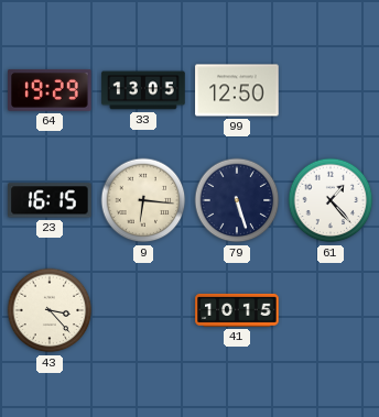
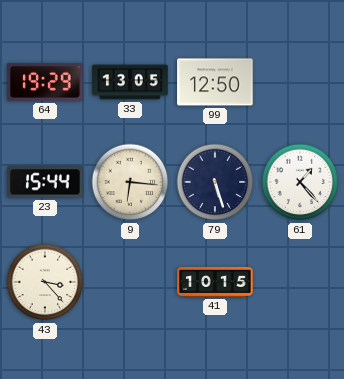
23: 16:15 -> 15:44 (45, 182)
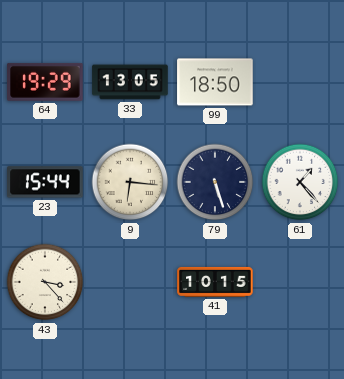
99: 12:50 -> 18:50 (215, 82)
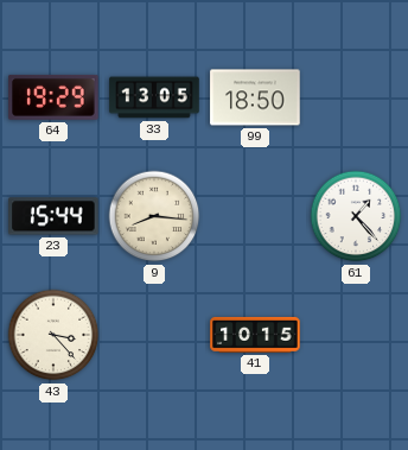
9: 6:16 -> 8:16 (154, 216)
79: 5:27 -> none (215, 182)
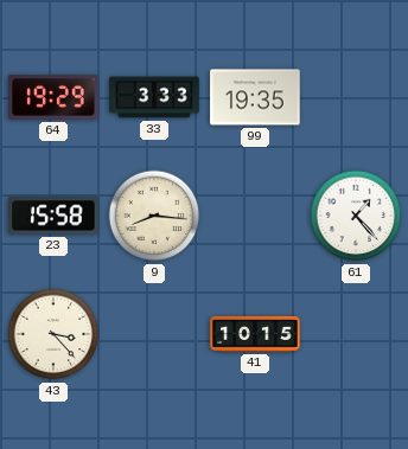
33: 13:05 -> 3:33 (154, 97)
99: 18:50 -> 19:35 (255, 97)
23: 15:44 -> 15:58 (53, 216)
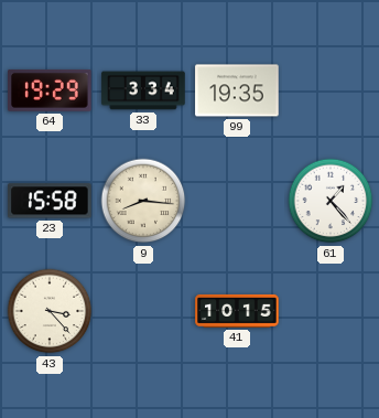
33: 3:33 -> 3:34 (143, 90)
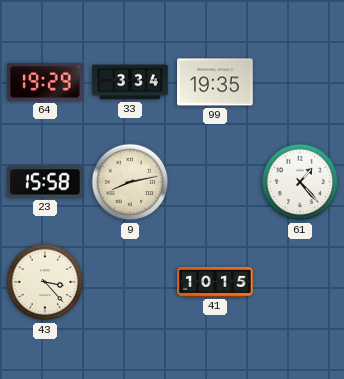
9: 8:16 -> 8:13 (130, 182)
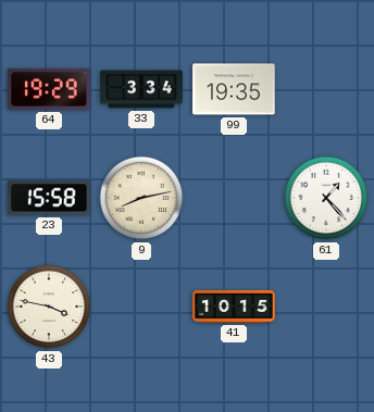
43: 3:23 -> 3:47 (49, 307)
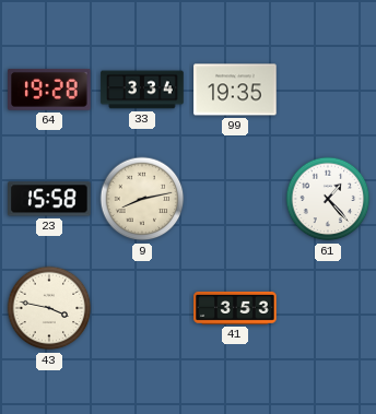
64: 19:29 -> 19:28 (49, 90)
41: 10:15 -> 3:53 (235, 308)
